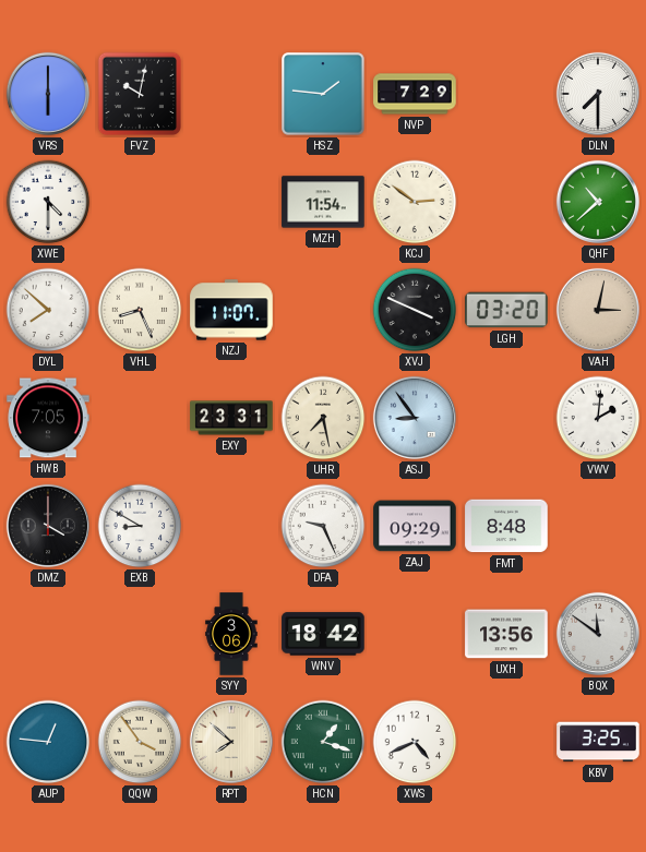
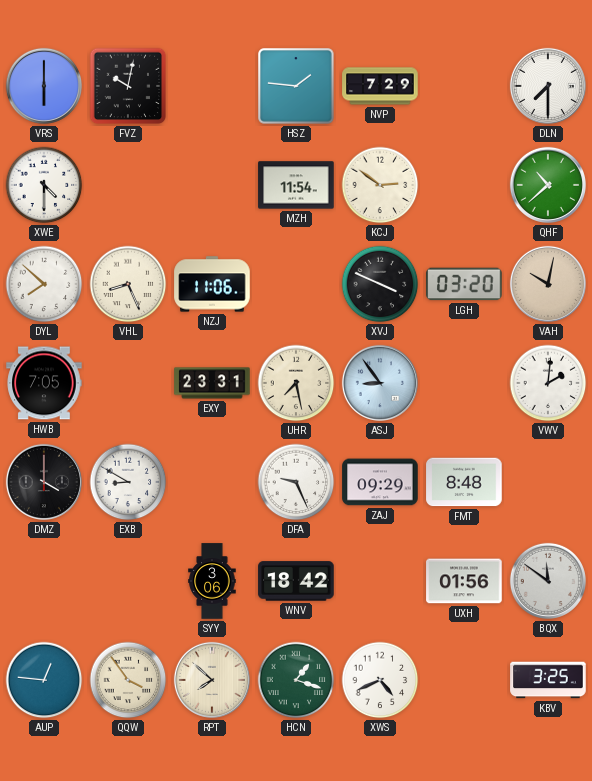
NZJ: 11:07 -> 11:06 (212, 284)
VAH: 3:02 -> 10:02 (548, 284)
UXH: 13:56 -> 01:56 (464, 581)
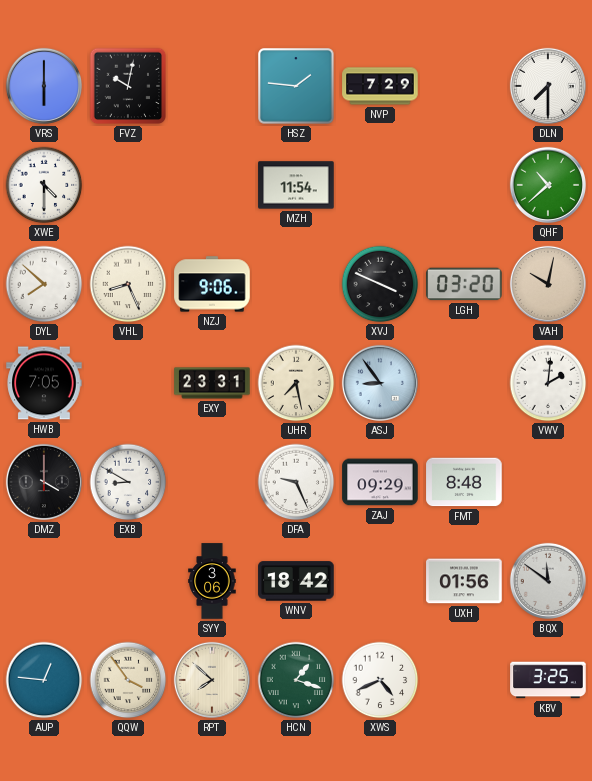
KCJ: 2:51 -> none (380, 185)
NZJ: 11:06 -> 9:06 (212, 284)
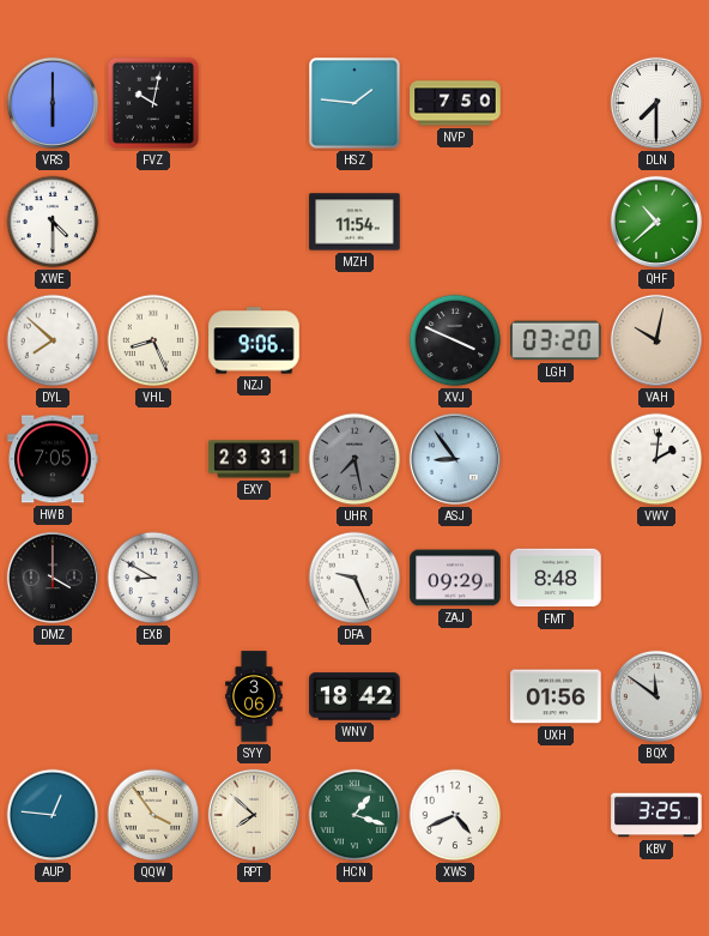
NVP: 7:29 -> 7:50 (455, 103)
UHR dial: cream -> grey (354, 459)
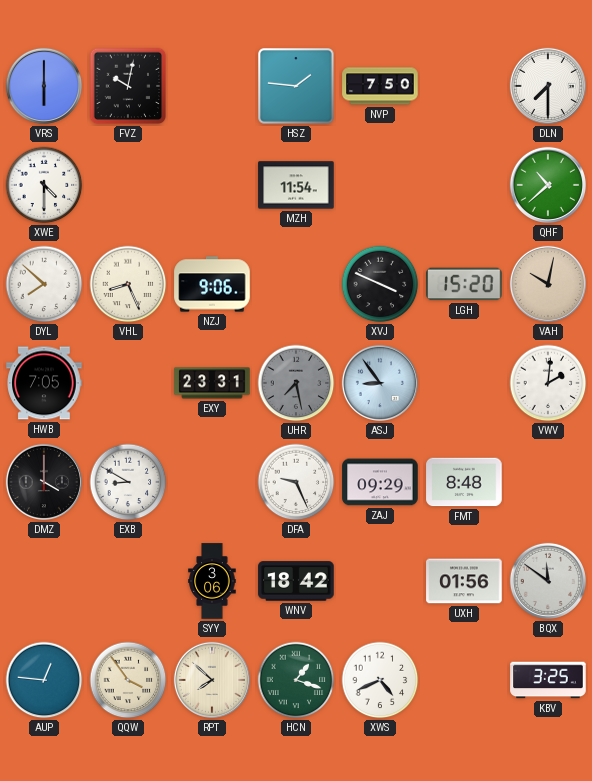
LGH: 03:20 -> 15:20 (464, 284)
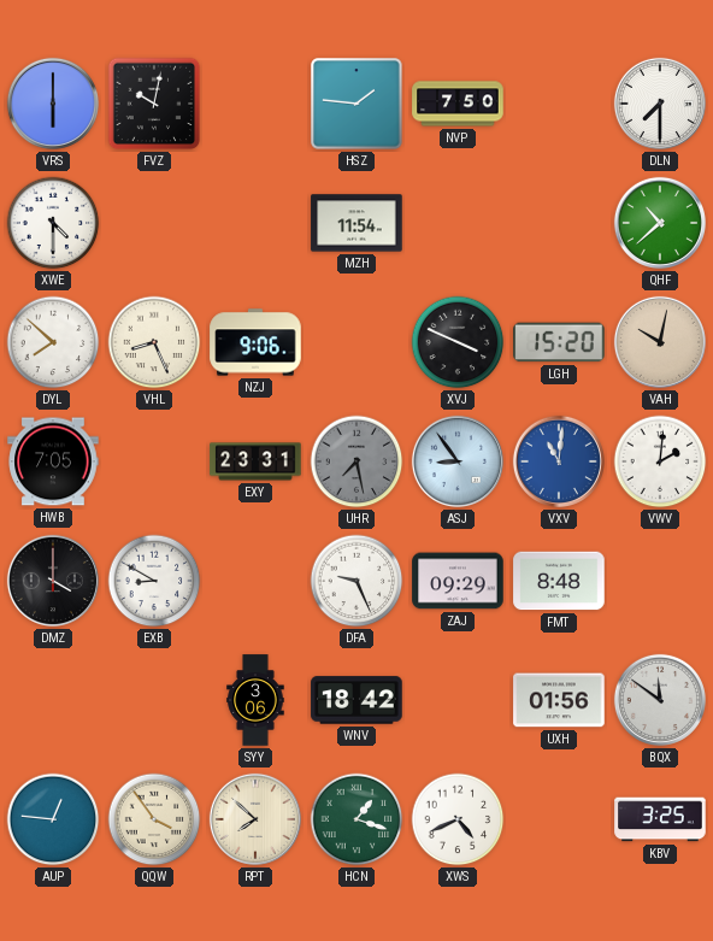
VXV: none -> 11:01 (559, 461)
